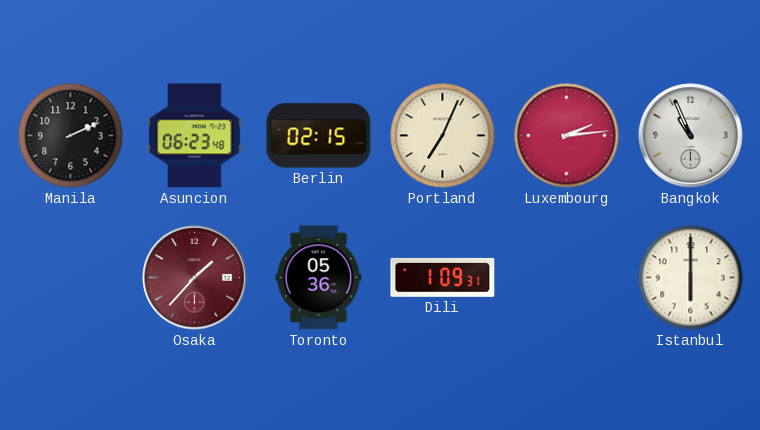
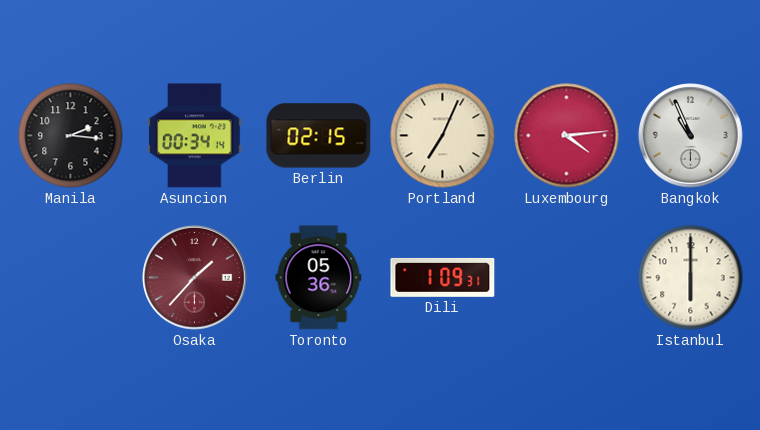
Manila: 2:11 -> 2:16 (71, 136)
Asuncion: 06:23 -> 00:34 (195, 136)
Luxembourg: 2:14 -> 4:14 (567, 136)
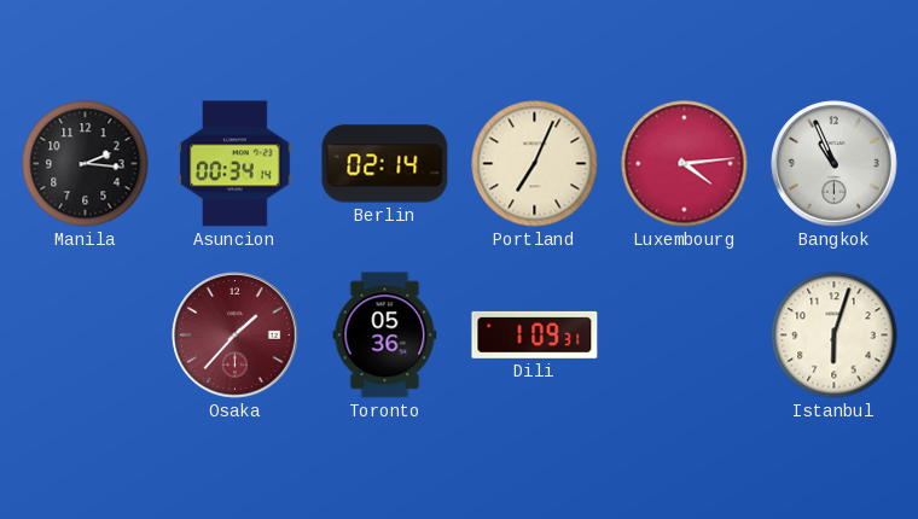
Berlin: 02:15 -> 02:14 (385, 164)
Istanbul: 6:00 -> 6:03 (835, 336)
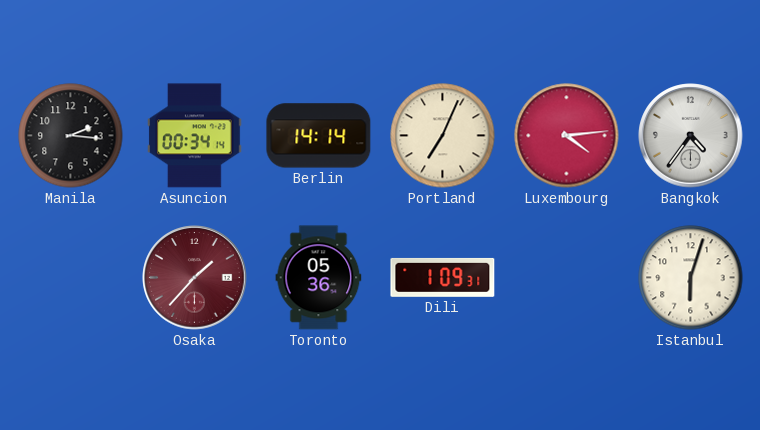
Berlin: 02:14 -> 14:14 (319, 136)
Bangkok: 10:56 -> 4:36 (691, 136)
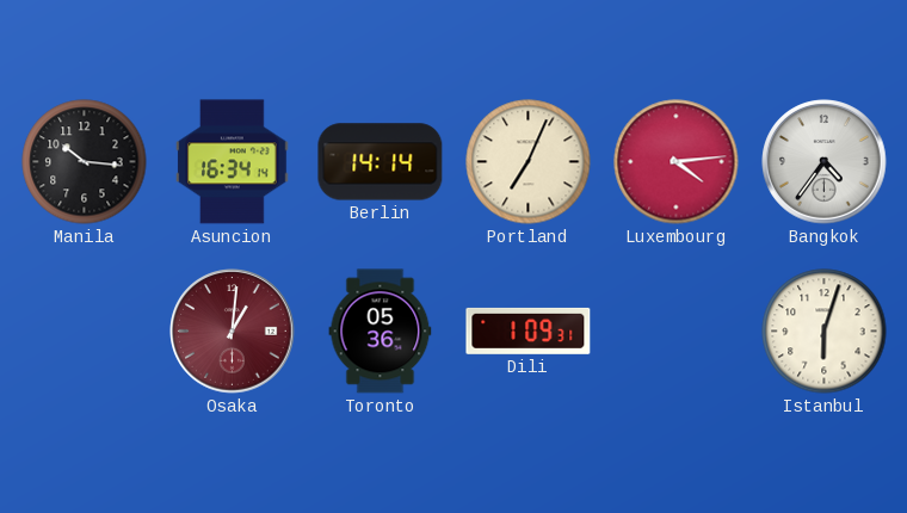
Manila: 2:16 -> 10:16 (85, 162)
Asuncion: 00:34 -> 16:34 (233, 162)
Osaka: 1:37 -> 1:01 (233, 332)
